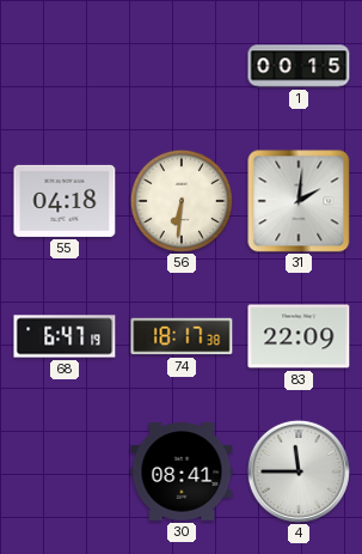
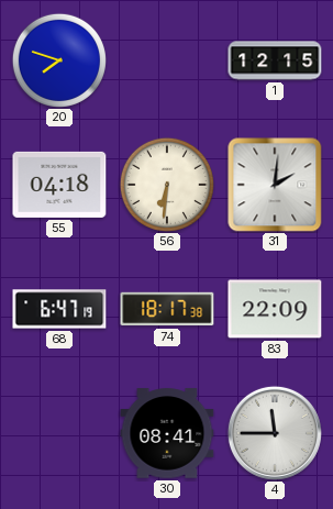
20: none -> 7:48 (59, 60)
1: 00:15 -> 12:15 (275, 60)
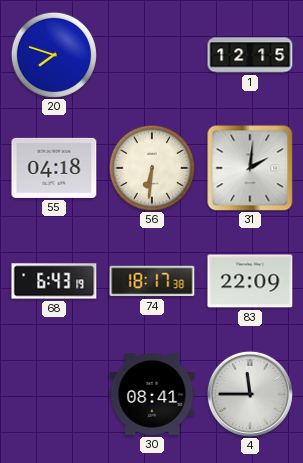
68: 6:47 -> 6:43 (54, 281)
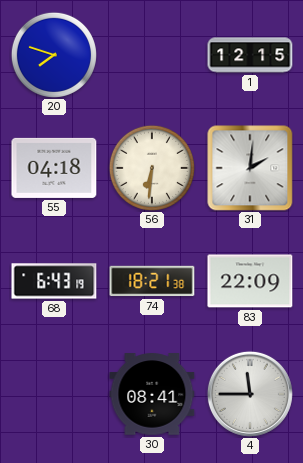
74: 18:17 -> 18:21 (152, 281)
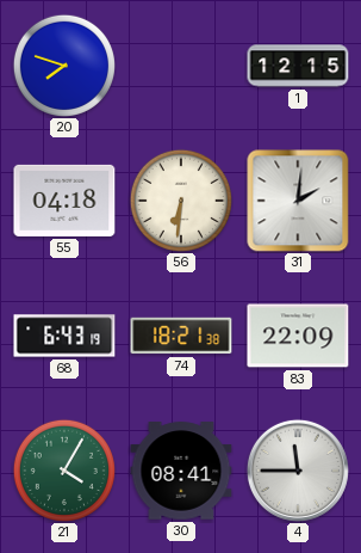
21: none -> 4:05 (64, 471)
